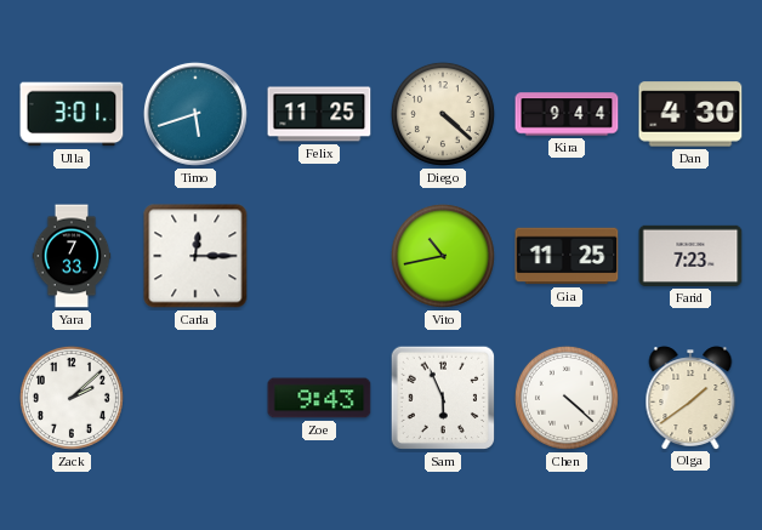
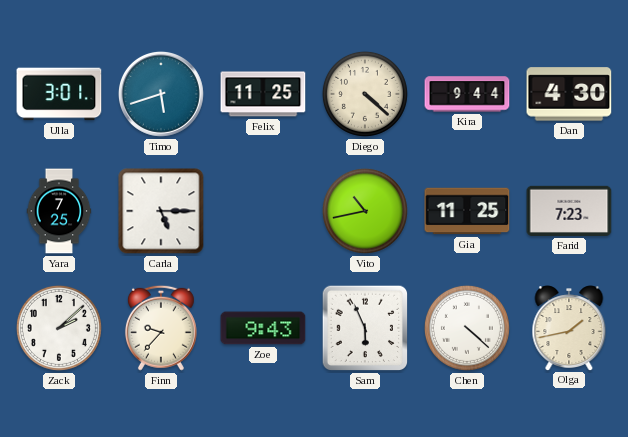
Yara: 7:33 -> 7:25 (59, 211)
Carla: 12:15 -> 5:15 (161, 211)
Finn: none -> 9:37 (161, 328)
Olga: 1:39 -> 1:43 (569, 328)
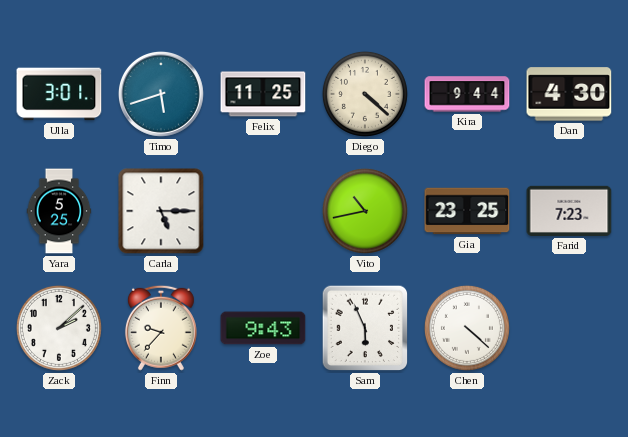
Yara: 7:25 -> 5:25 (59, 211)
Gia: 11:25 -> 23:25 (467, 211)
Olga: 1:43 -> none (569, 328)
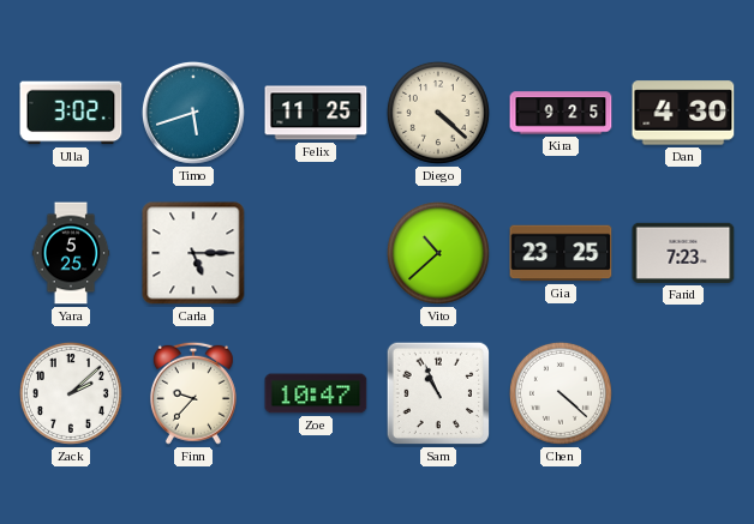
Ulla: 3:01 -> 3:02 (71, 113)
Kira: 9:44 -> 9:25 (561, 113)
Vito: 10:43 -> 10:38 (438, 253)
Zoe: 9:43 -> 10:47 (316, 393)
Sam: 5:56 -> 10:56 (438, 393)
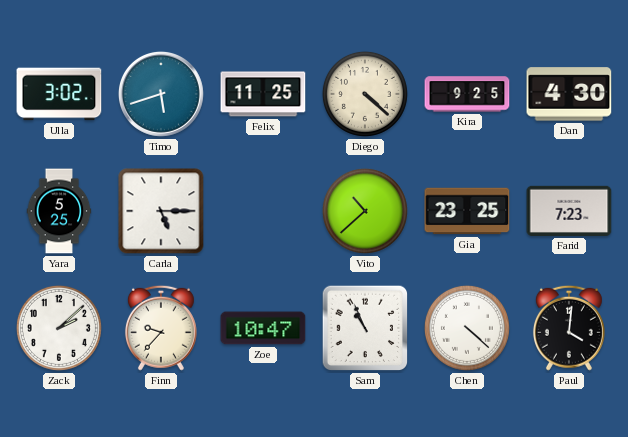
Paul: none -> 4:01 (569, 328)
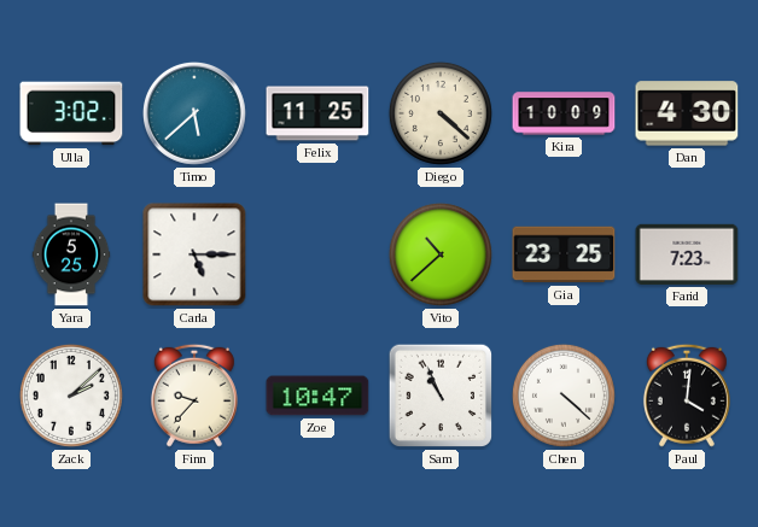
Timo: 5:42 -> 5:38 (194, 113)
Kira: 9:25 -> 10:09 (564, 113)
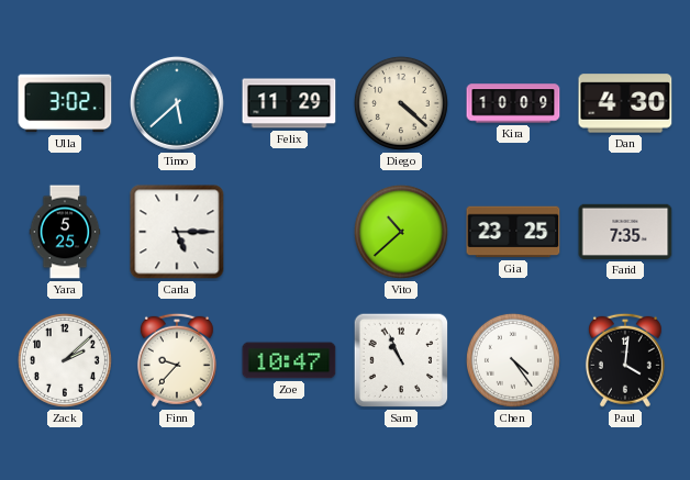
Felix: 11:25 -> 11:29 (289, 103)
Farid: 7:23 -> 7:35 (625, 232)
Chen: 4:22 -> 4:24 (513, 360)
